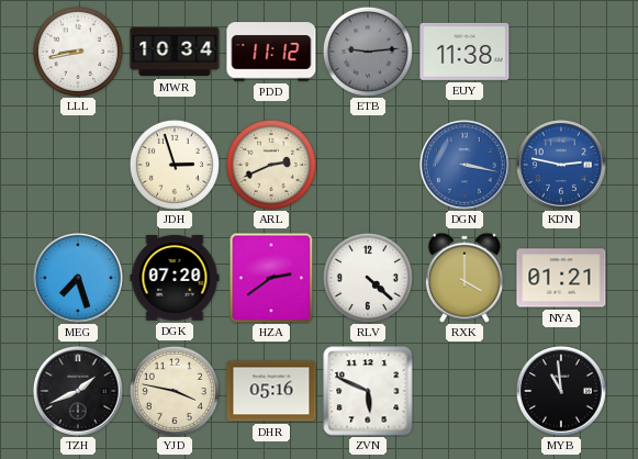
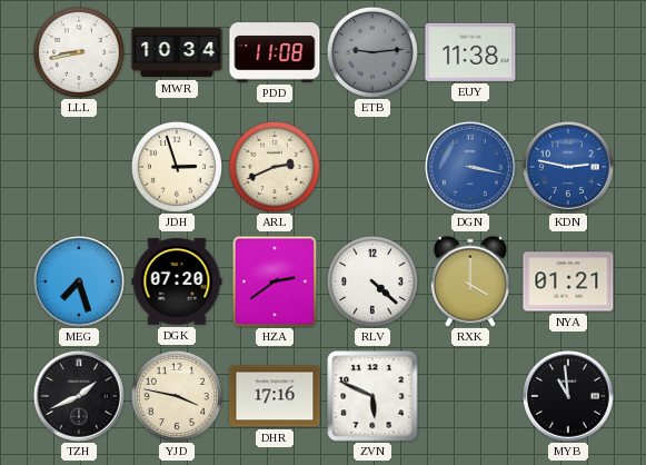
PDD: 11:12 -> 11:08 (275, 52)
DHR: 05:16 -> 17:16 (275, 396)
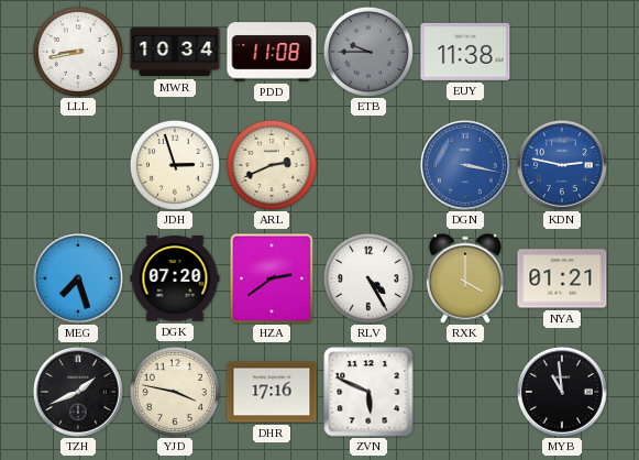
ETB: 9:14 -> 9:45 (368, 52)
RLV: 4:22 -> 4:25 (368, 278)
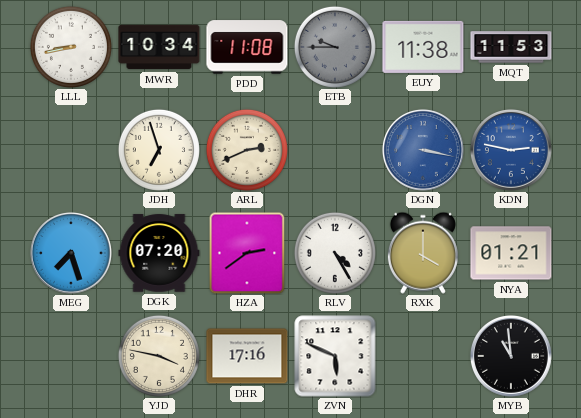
MQT: none -> 11:53 (511, 47)
JDH: 2:57 -> 6:57 (159, 150)
TZH: 1:41 -> none (78, 392)
